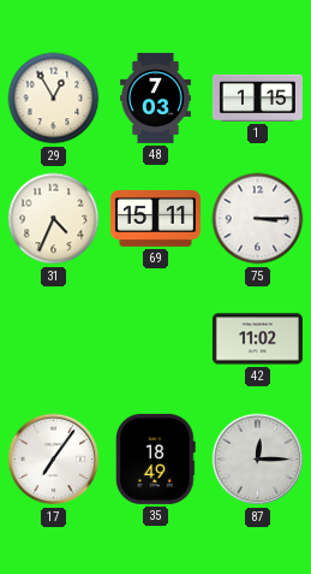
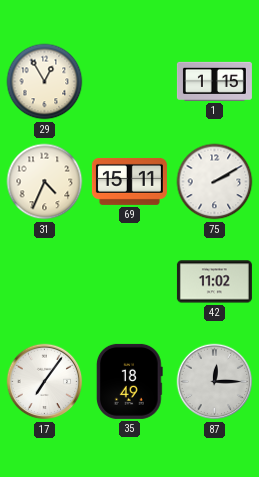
48: 7:03 -> none (155, 97)
75: 3:15 -> 2:10 (215, 182)
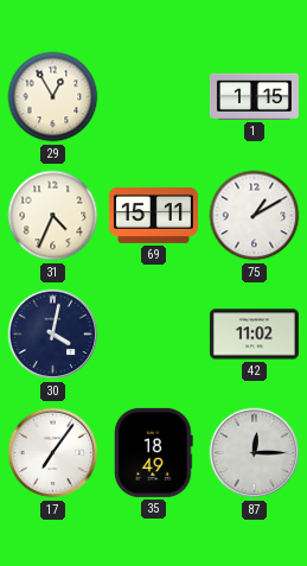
75: 2:10 -> 1:10 (255, 216)
30: none -> 4:02 (53, 335)
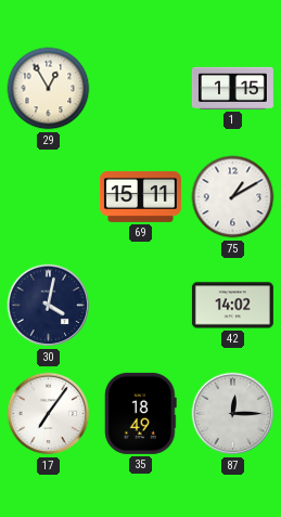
31: 4:34 -> none (53, 216)
42: 11:02 -> 14:02 (232, 306)
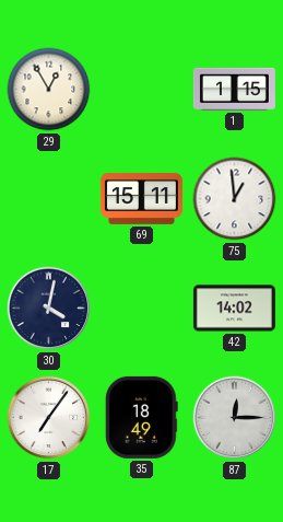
75: 1:10 -> 12:59 (235, 199)
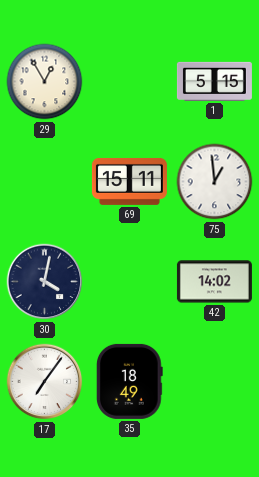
1: 1:15 -> 5:15 (214, 81)
87: 12:15 -> none (235, 418)
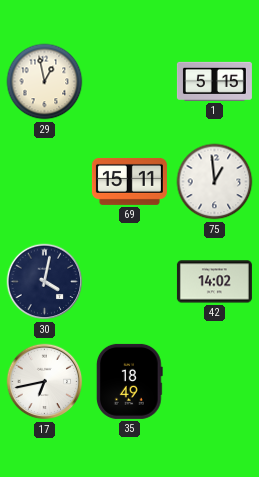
29: 12:55 -> 12:58 (45, 82)
17: 7:06 -> 6:43 (45, 382)
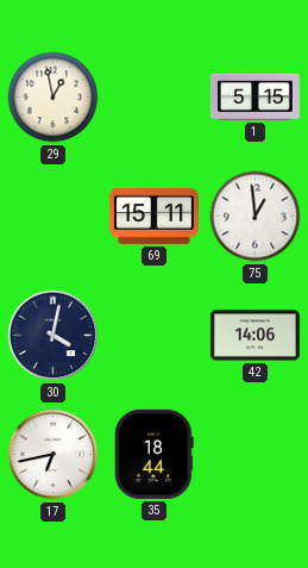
42: 14:02 -> 14:06 (254, 336)
35: 18:49 -> 18:44 (153, 454)
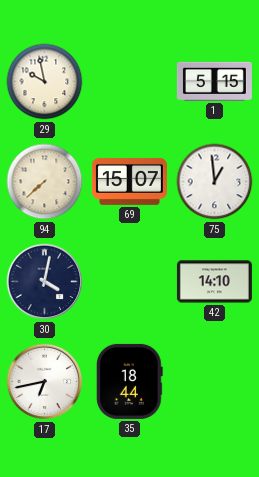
29: 12:58 -> 9:58 (45, 82)
94: none -> 7:38 (45, 182)
69: 15:11 -> 15:07 (129, 181)
42: 14:06 -> 14:10 (214, 282)
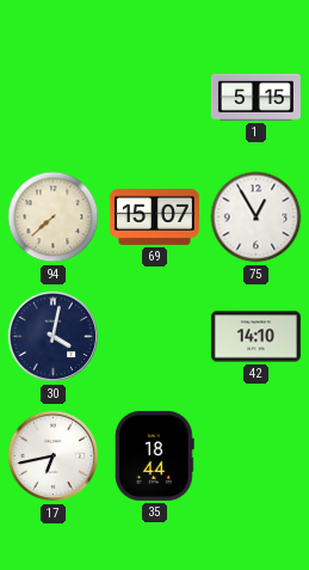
29: 9:58 -> none (45, 82)
75: 12:59 -> 12:55 (257, 217)
